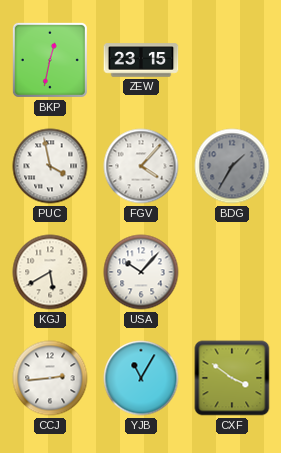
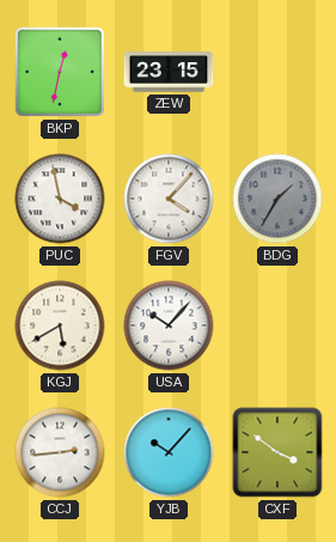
YJB: 11:05 -> 10:07 (169, 452)
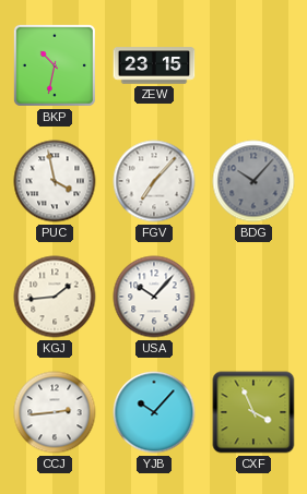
BKP: 12:32 -> 10:32 (55, 65)
FGV: 4:07 -> 7:07 (154, 181)
BDG: 1:35 -> 10:07 (253, 181)
KGJ: 5:40 -> 1:44 (55, 297)
CXF: 3:51 -> 3:56 (253, 412)
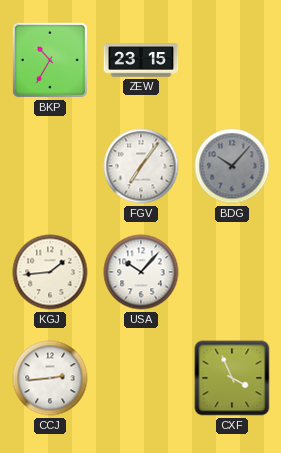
BKP: 10:32 -> 10:35 (50, 60)
PUC: 3:58 -> none (55, 181)
FGV: 7:07 -> 7:06 (141, 166)
YJB: 10:07 -> none (154, 412)
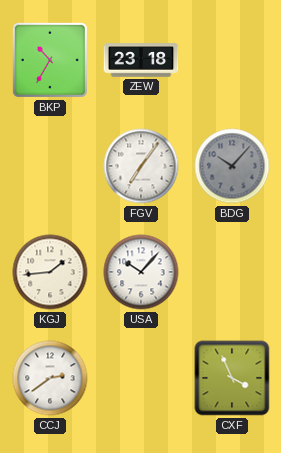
ZEW: 23:15 -> 23:18 (141, 60)
CCJ: 2:44 -> 2:39 (50, 378)
